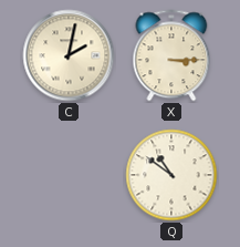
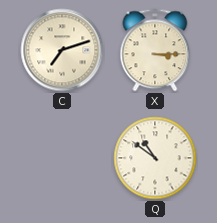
C: 2:02 -> 7:12 (62, 50)
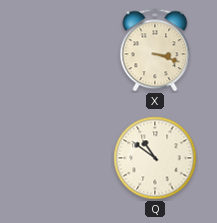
C: 7:12 -> none (62, 50)
X: 3:15 -> 3:18 (155, 50)
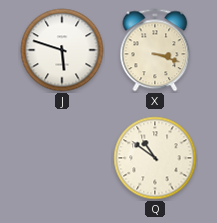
J: none -> 5:48 (62, 50)
